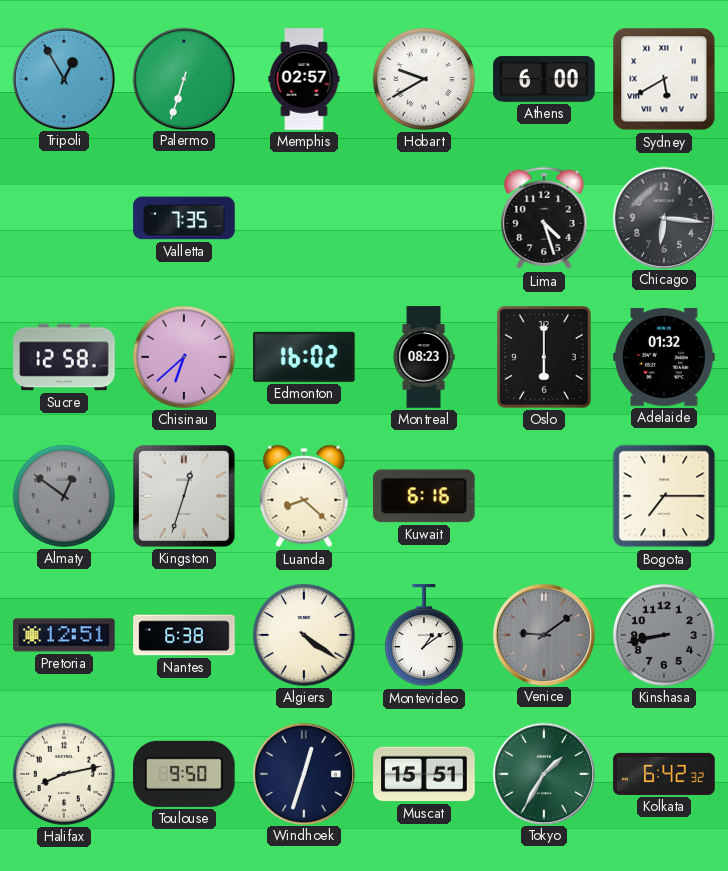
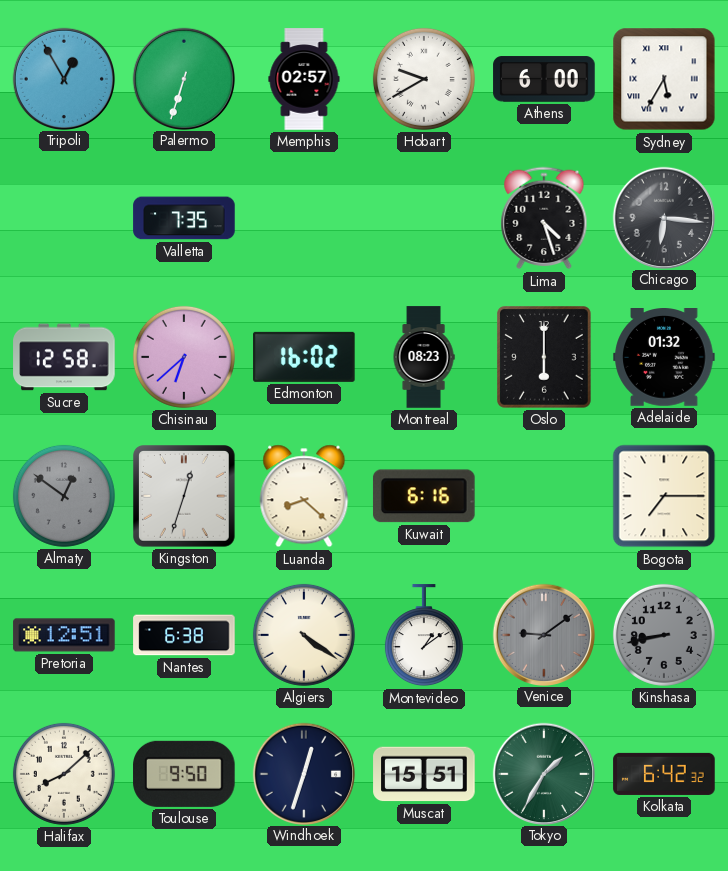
Sydney: 5:40 -> 5:35 (664, 79)
Halifax: 8:13 -> 8:08 (64, 774)
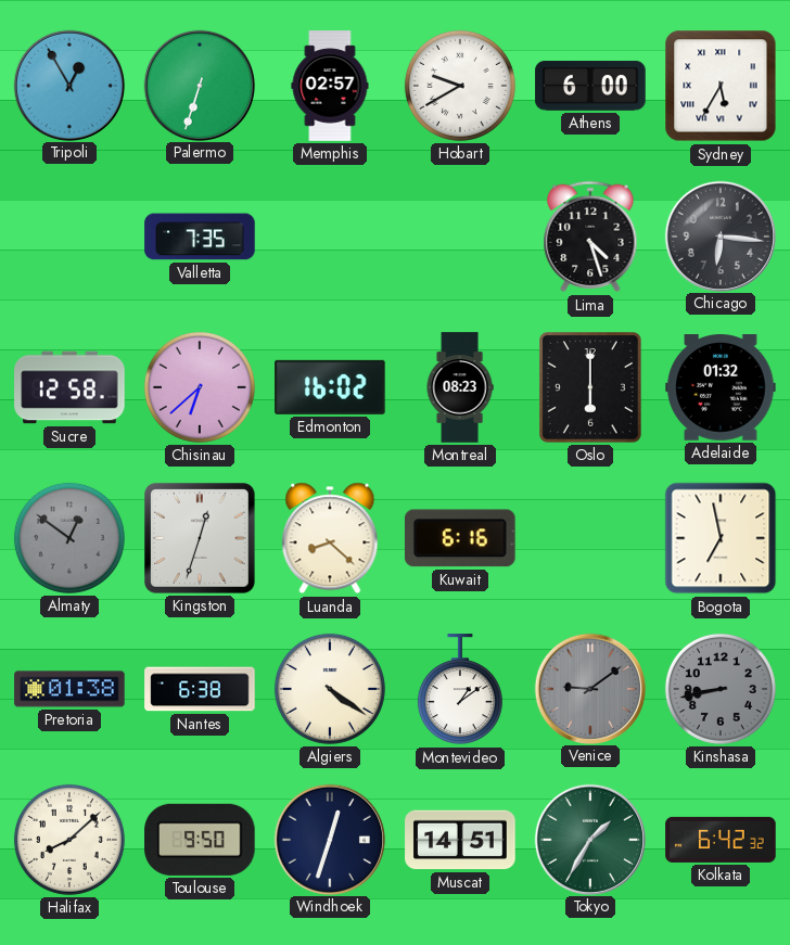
Bogota: 7:15 -> 6:58 (721, 538)
Pretoria: 12:51 -> 01:38 (69, 689)
Muscat: 15:51 -> 14:51 (460, 840)
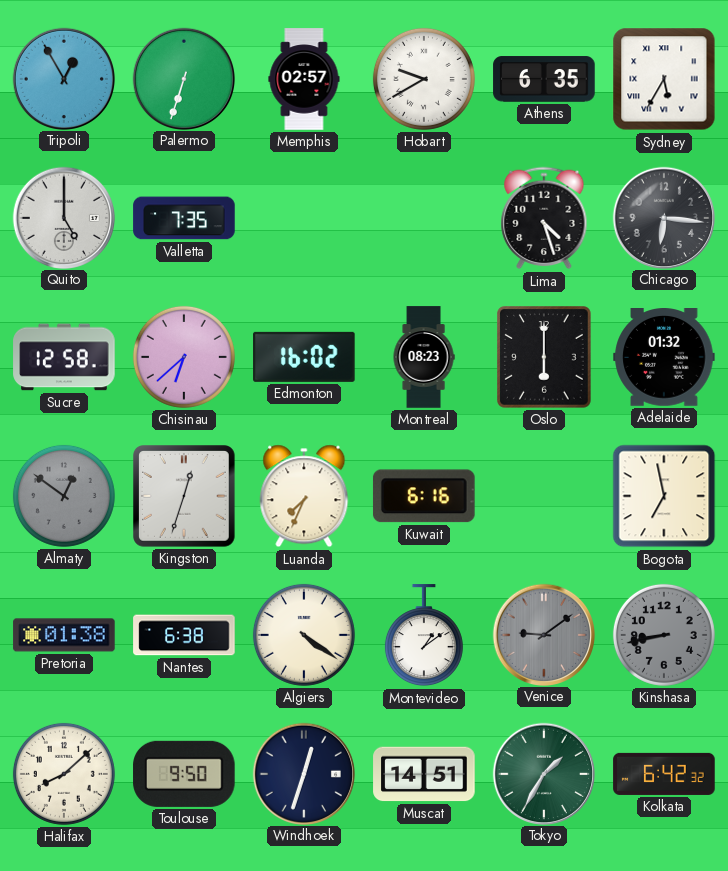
Athens: 6:00 -> 6:35 (544, 79)
Quito: none -> 5:00 (63, 217)
Luanda: 8:22 -> 7:34 (304, 496)
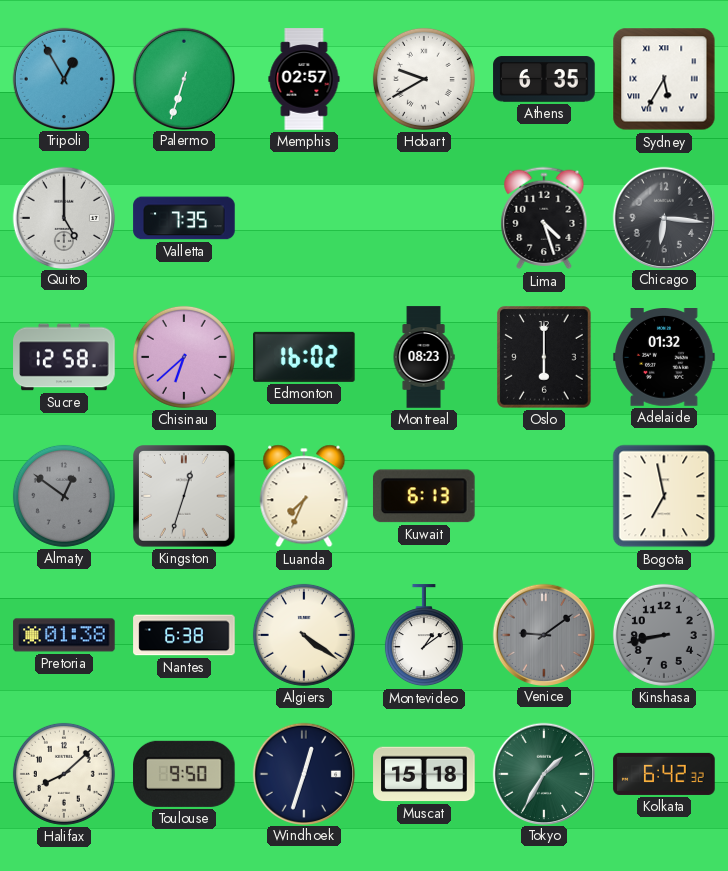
Kuwait: 6:16 -> 6:13 (424, 496)
Muscat: 14:51 -> 15:18 (424, 774)
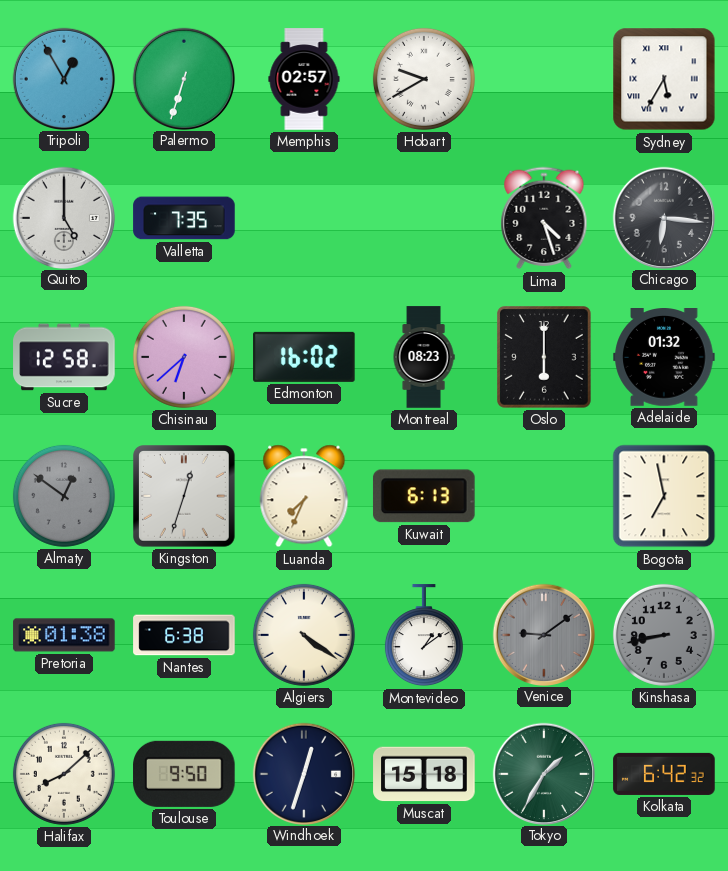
Athens: 6:35 -> none (544, 79)
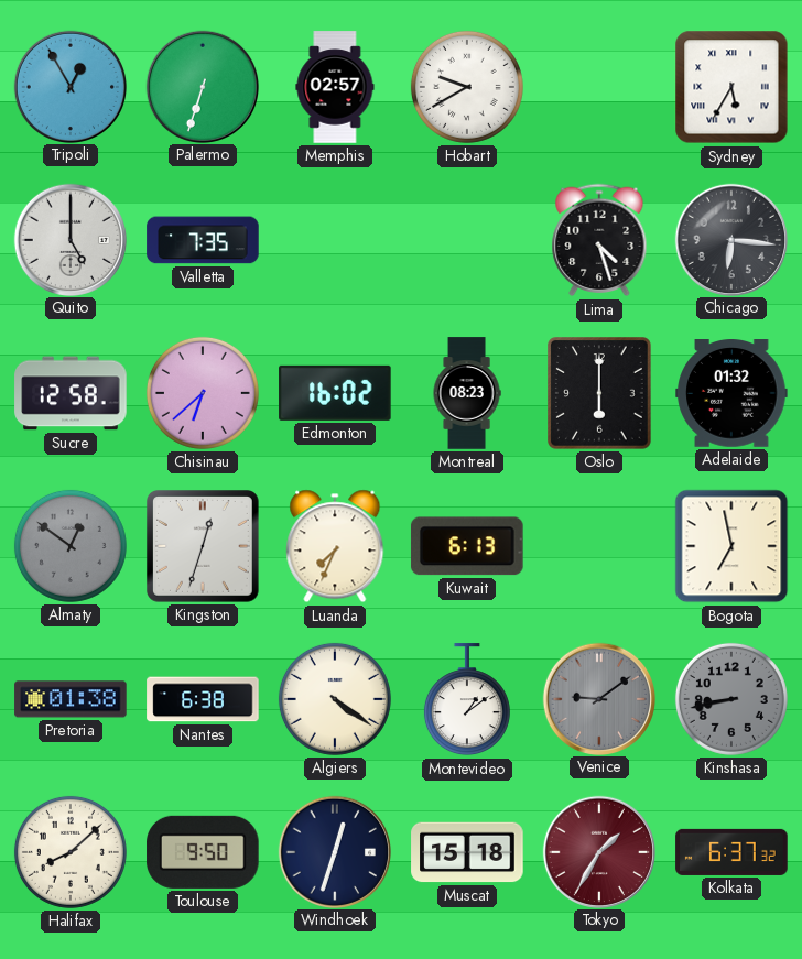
Tokyo dial: green -> burgundy (598, 851)
Kolkata: 6:42 -> 6:37 (731, 852)
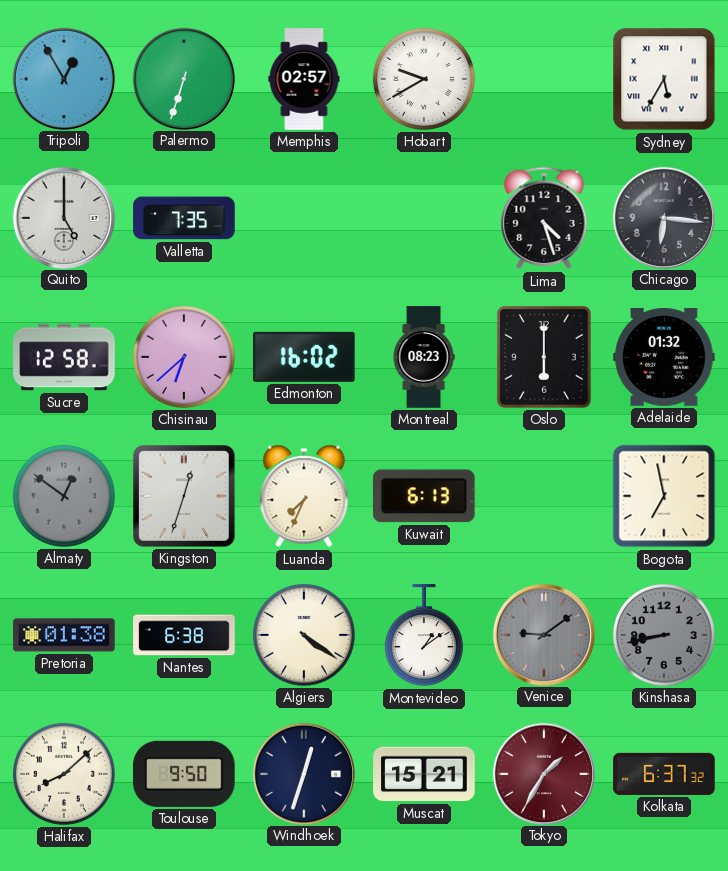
Muscat: 15:18 -> 15:21 (424, 774)
